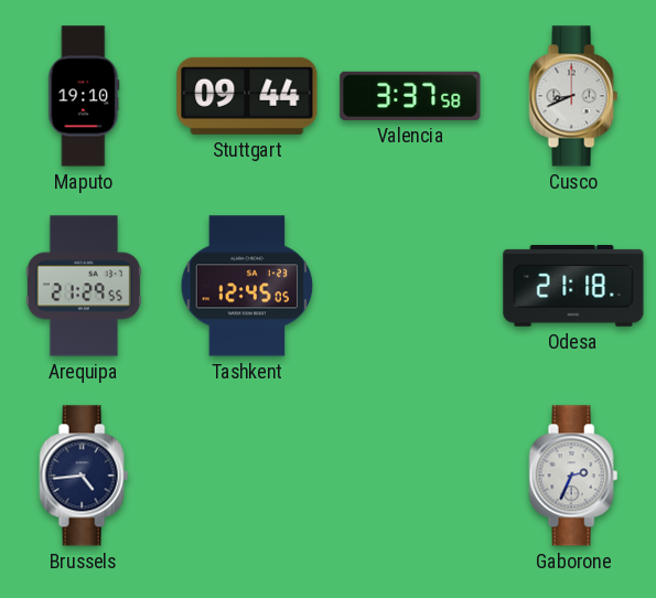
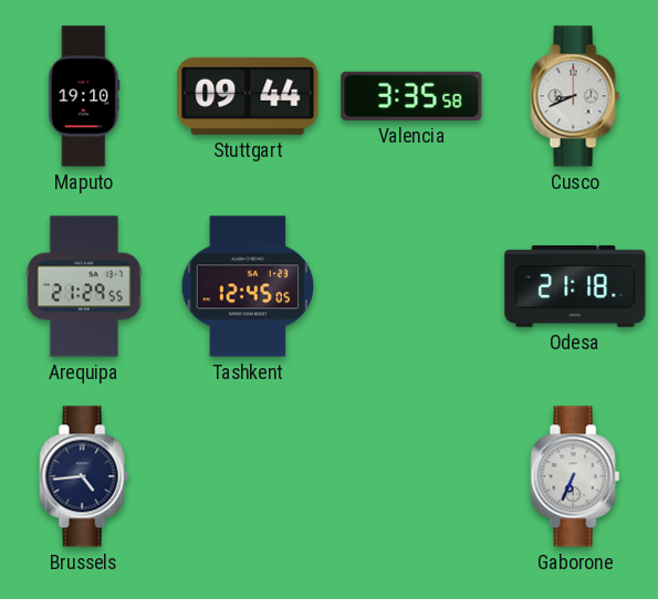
Valencia: 3:37 -> 3:35 (411, 96)
Gaborone: 2:34 -> 6:34 (575, 476)
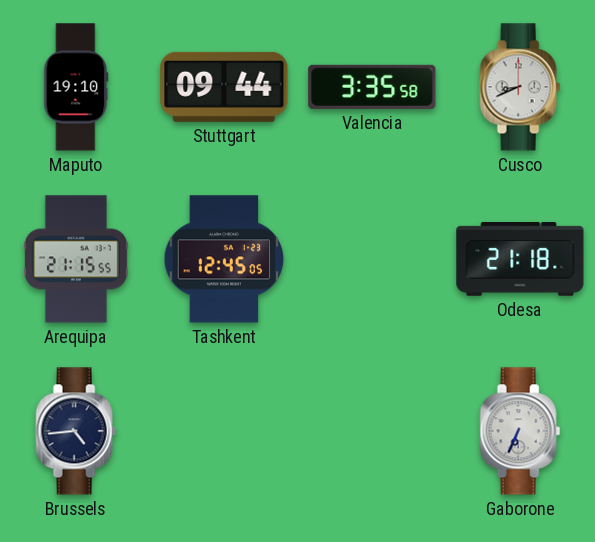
Arequipa: 21:29 -> 21:15 (76, 259)
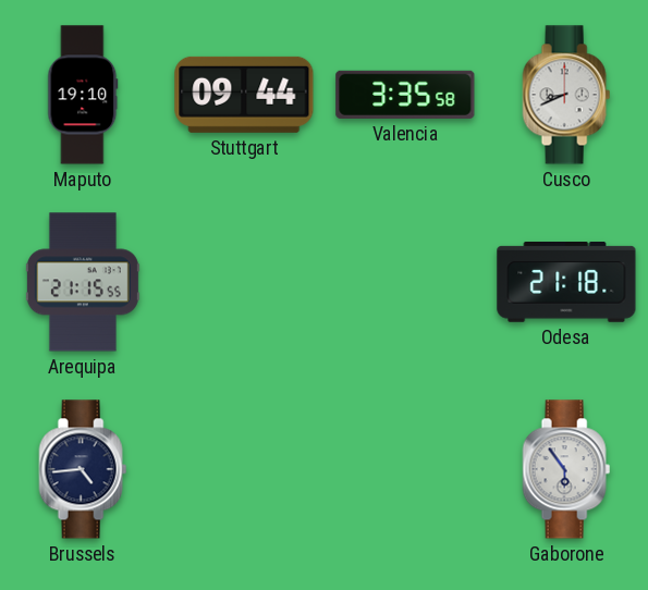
Tashkent: 12:45 -> none (224, 259)
Gaborone: 6:34 -> 5:54 (566, 469)
